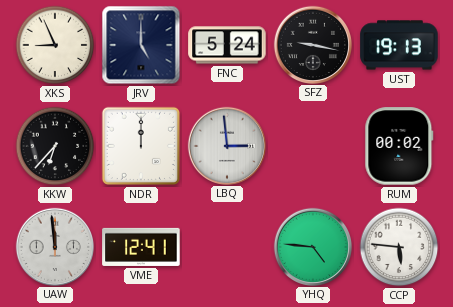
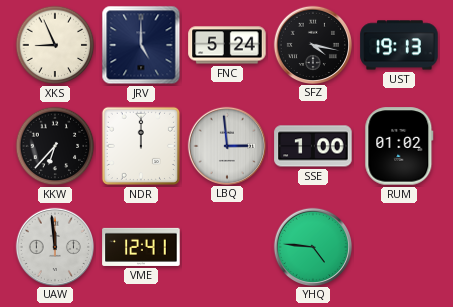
SFZ: 9:17 -> 4:17 (312, 44)
SSE: none -> 1:00 (313, 146)
RUM: 00:02 -> 01:02 (399, 146)
CCP: 5:46 -> none (399, 247)
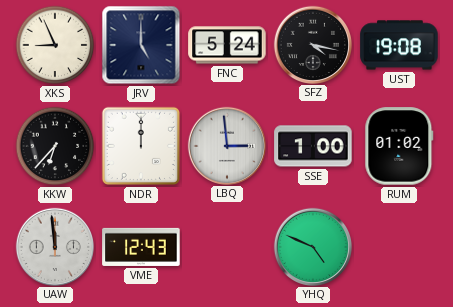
UST: 19:13 -> 19:08 (399, 45)
VME: 12:41 -> 12:43 (141, 247)
YHQ: 4:46 -> 4:49 (312, 246)
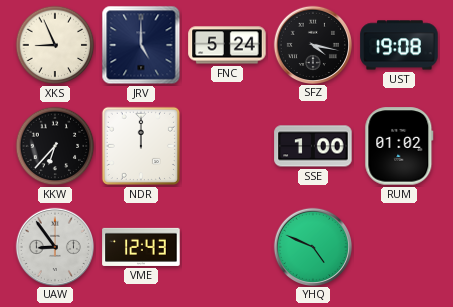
LBQ: 2:59 -> none (226, 145)
UAW: 11:59 -> 8:54 (54, 246)
